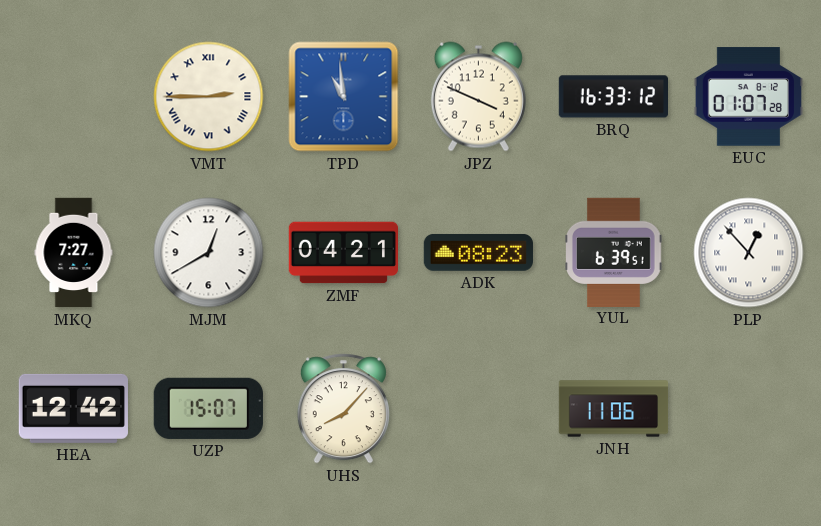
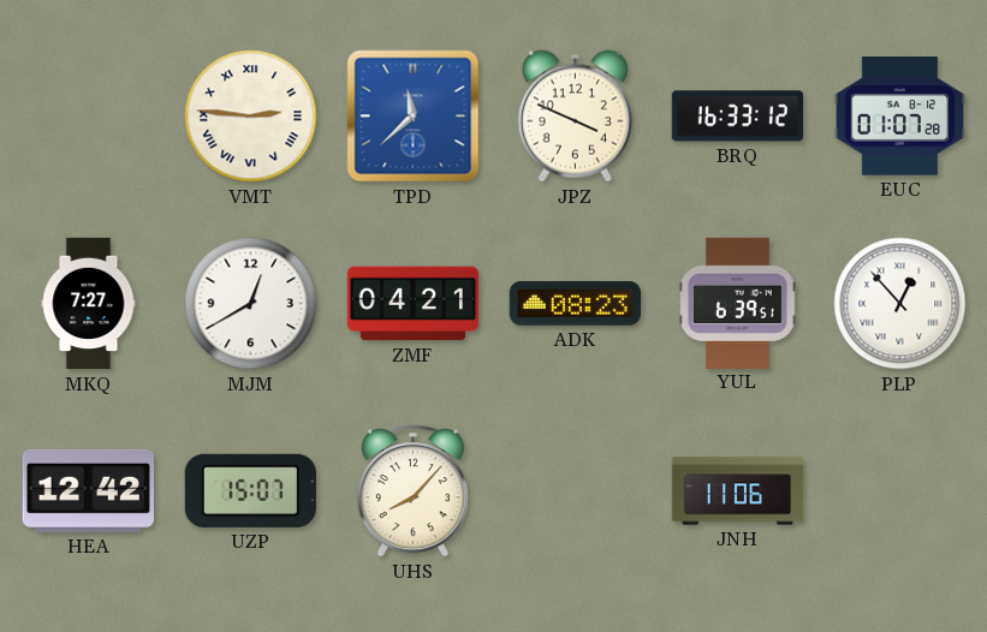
VMT: 2:45 -> 2:46 (251, 117)
TPD: 10:59 -> 11:38 (414, 117)
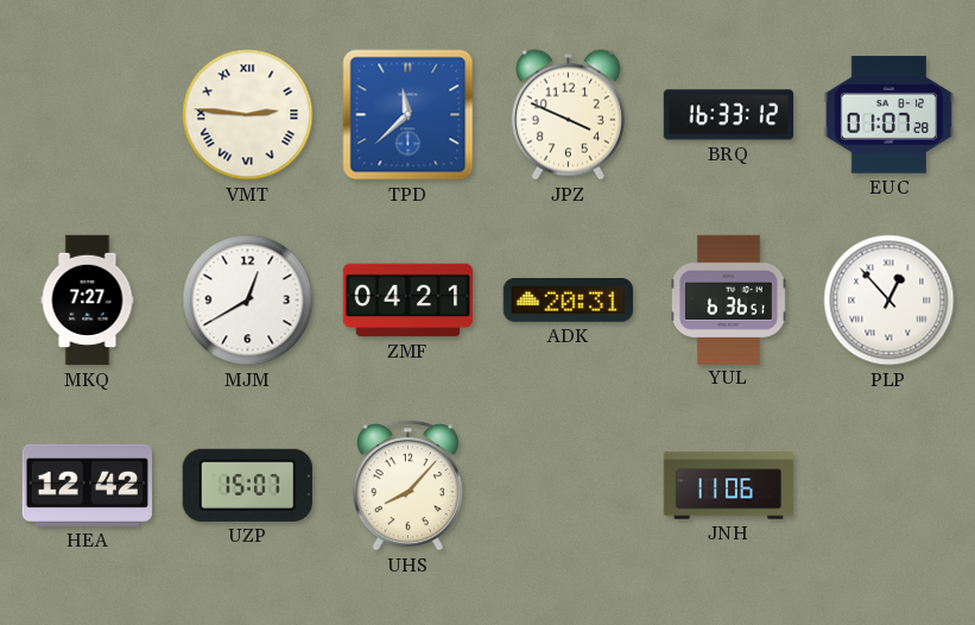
ADK: 08:23 -> 20:31 (568, 299)
YUL: 6:39 -> 6:36 (729, 299)
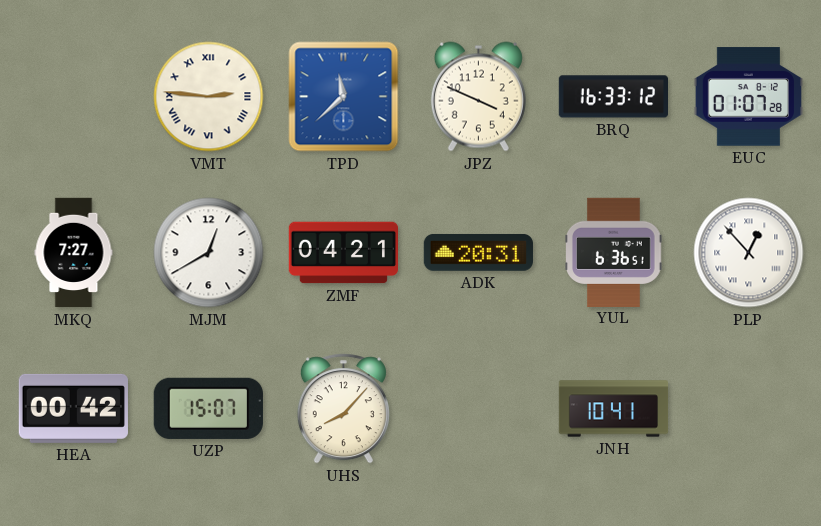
HEA: 12:42 -> 00:42 (73, 408)
JNH: 11:06 -> 10:41 (614, 409)
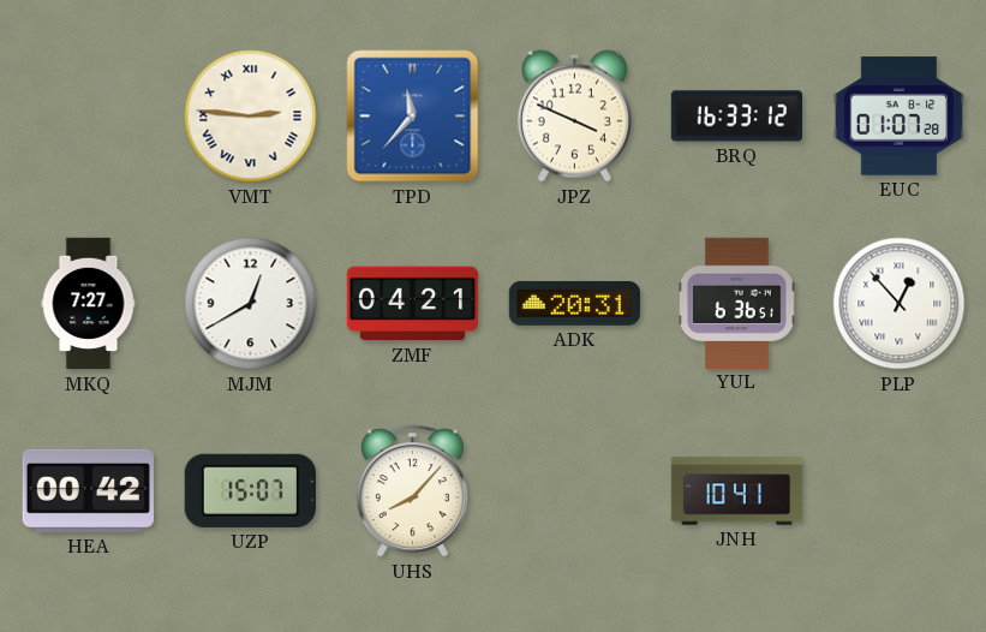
TPD: 11:38 -> 11:37 (413, 117)
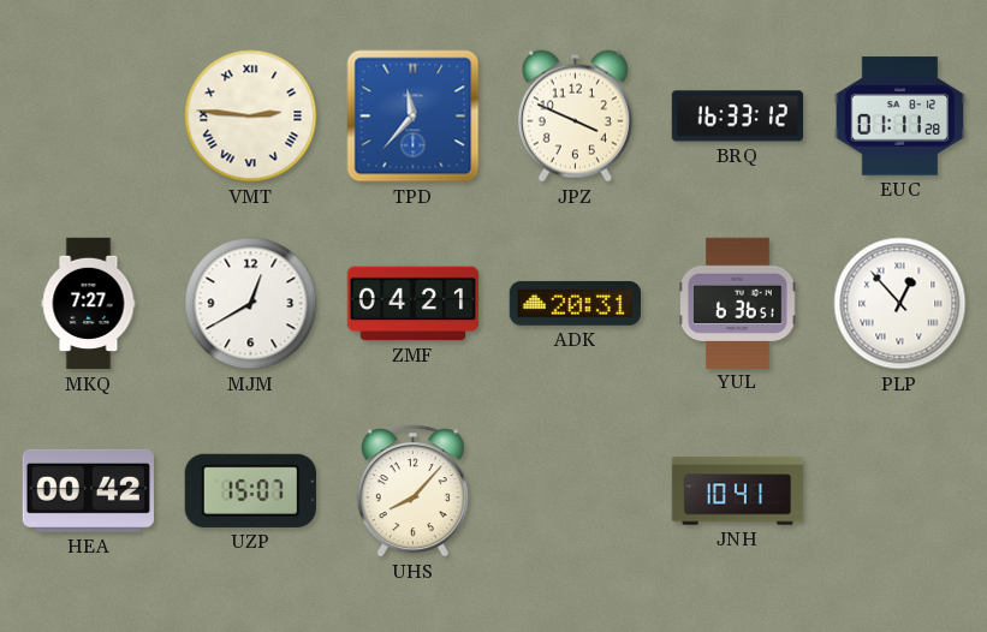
EUC: 01:07 -> 01:11 (899, 117)
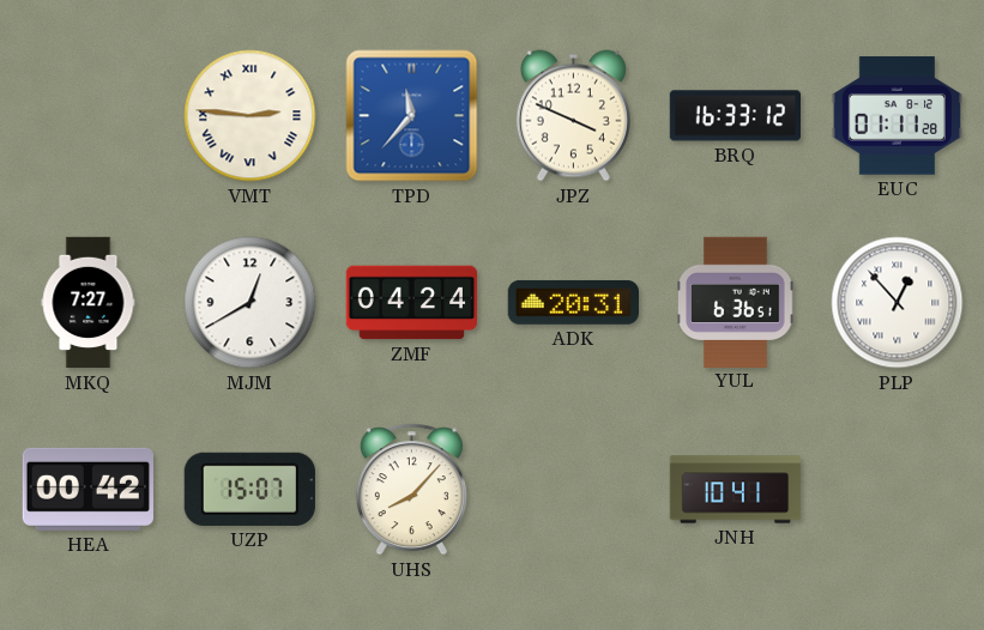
ZMF: 04:21 -> 04:24 (411, 303)
